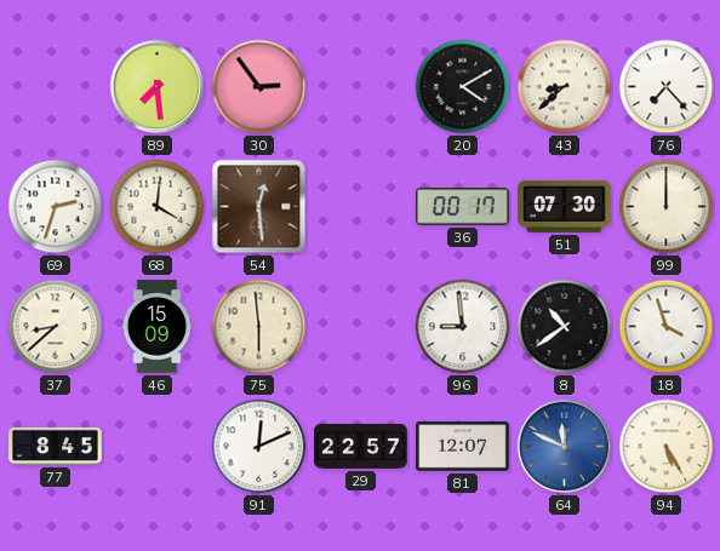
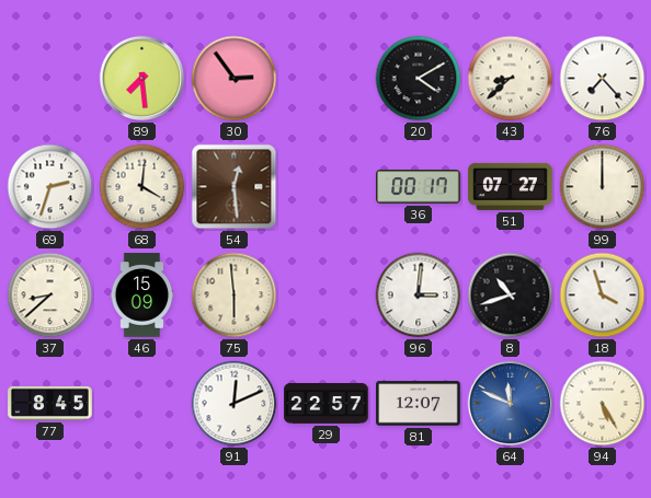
51: 07:30 -> 07:27 (511, 186)
96: 8:59 -> 3:01 (419, 296)
8: 10:39 -> 10:42 (511, 296)
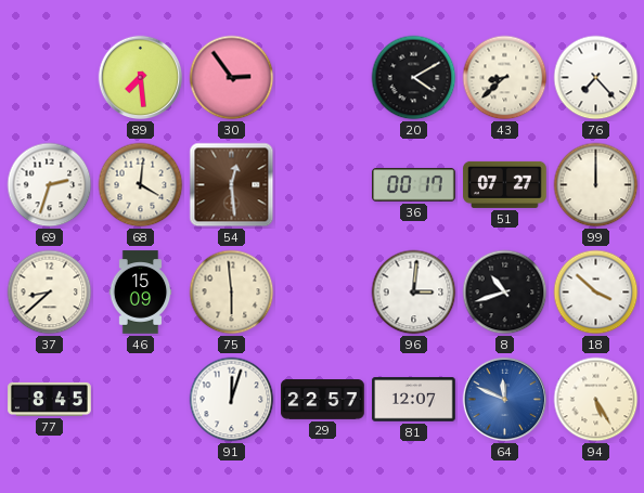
18: 3:57 -> 3:52 (596, 293)
91: 12:11 -> 12:03 (232, 400)
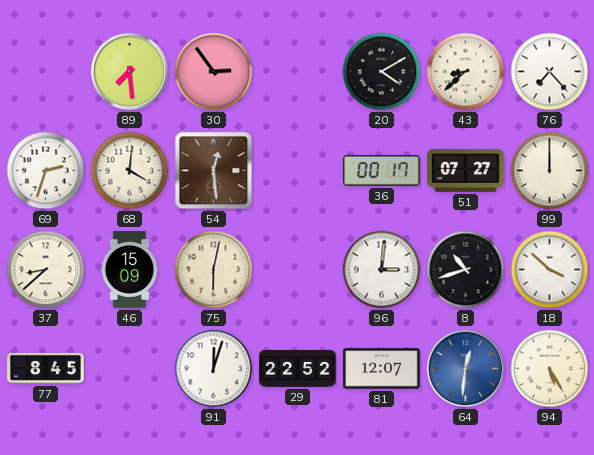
75: 5:59 -> 6:02 (214, 270)
29: 22:57 -> 22:52 (298, 369)
64: 11:49 -> 12:31 (466, 369)
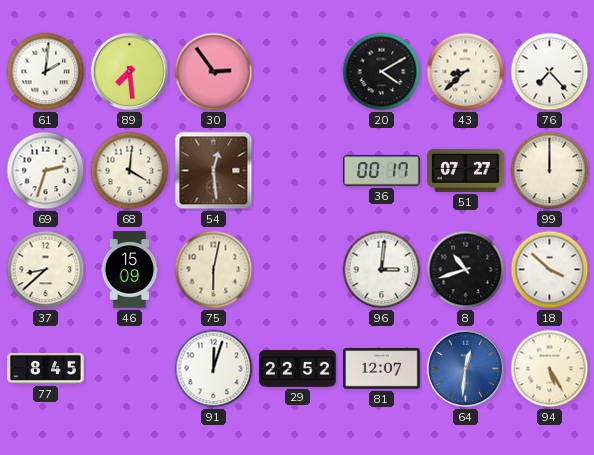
61: none -> 2:01 (46, 72)
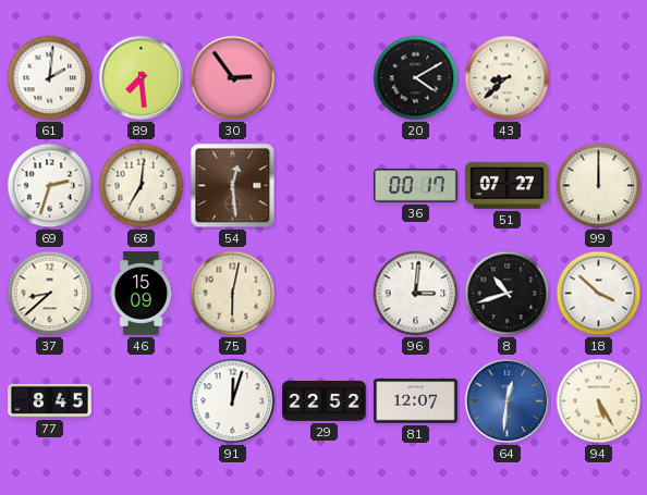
76: 7:23 -> none (550, 72)
68: 4:01 -> 7:01 (142, 186)
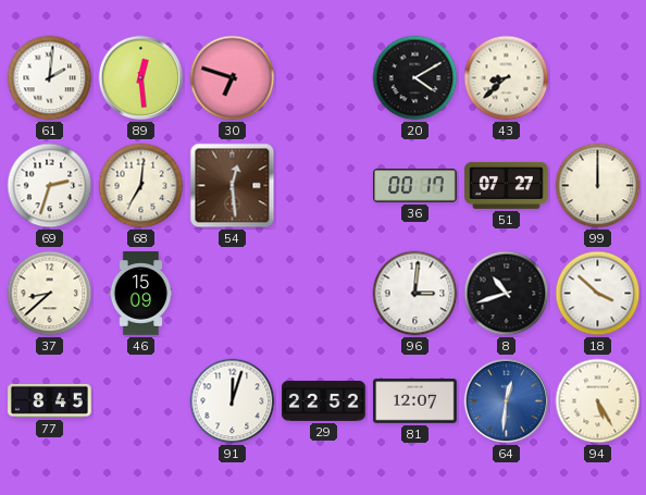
89: 7:29 -> 12:29 (141, 78)
30: 2:54 -> 6:48 (233, 78)
75: 6:02 -> none (233, 294)
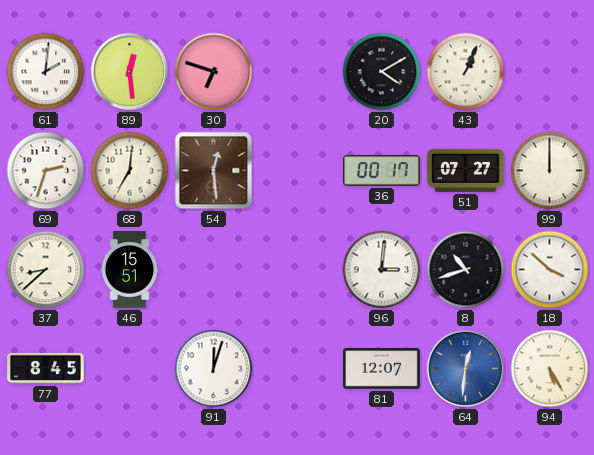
43: 8:38 -> 1:04 (466, 72)
46: 15:09 -> 15:51 (130, 270)
29: 22:52 -> none (324, 401)
